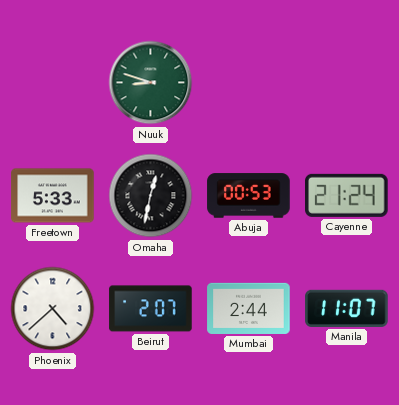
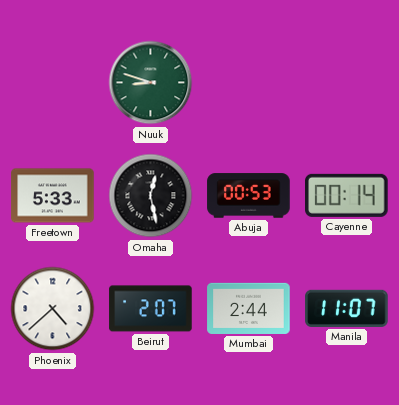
Omaha: 12:32 -> 12:28 (151, 196)
Cayenne: 21:24 -> 00:14 (347, 195)
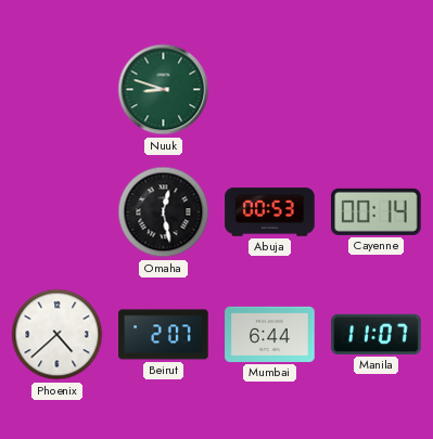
Freetown: 5:33 -> none (53, 196)
Mumbai: 2:44 -> 6:44 (270, 334)
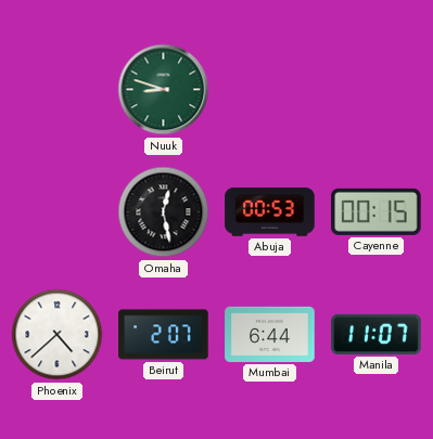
Cayenne: 00:14 -> 00:15 (377, 211)
